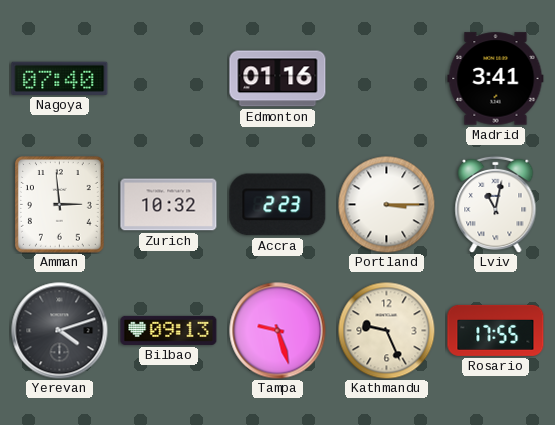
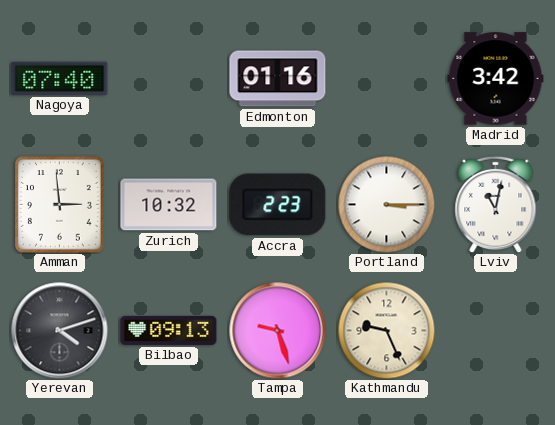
Madrid: 3:41 -> 3:42 (496, 79)
Rosario: 17:55 -> none (496, 330)
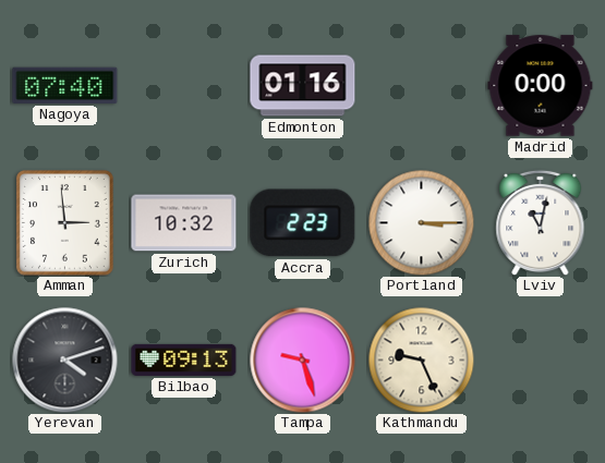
Madrid: 3:42 -> 0:00 (541, 86)
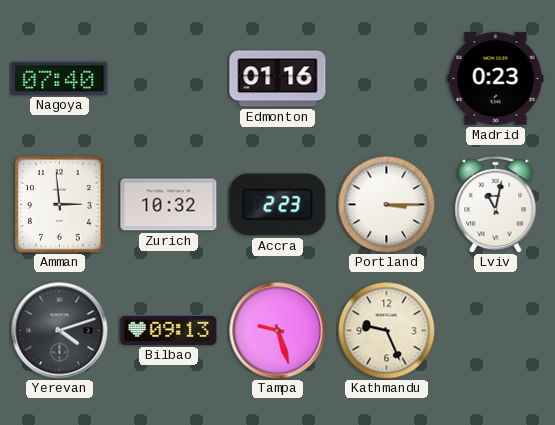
Madrid: 0:00 -> 0:23 (496, 79)
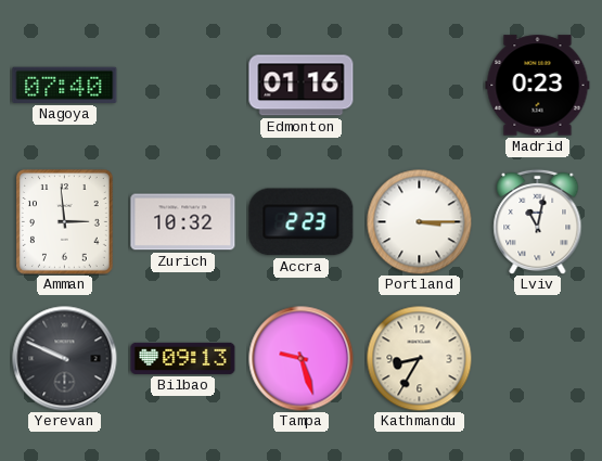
Yerevan: 4:12 -> 9:49 (65, 359)
Kathmandu: 9:26 -> 8:35 (419, 358)
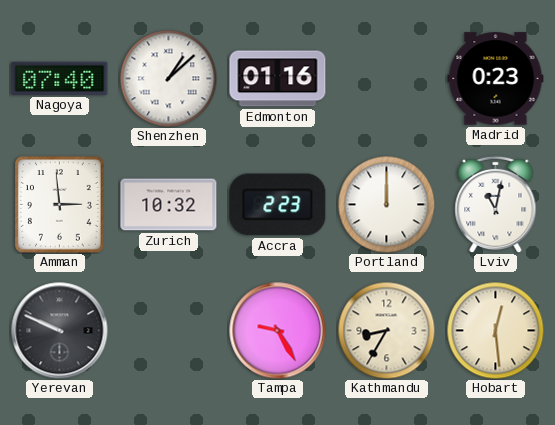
Shenzhen: none -> 1:08 (168, 78)
Portland: 3:15 -> 12:00 (386, 204)
Bilbao: 09:13 -> none (183, 358)
Tampa: 9:27 -> 9:25 (278, 331)
Hobart: none -> 12:29 (495, 330)
